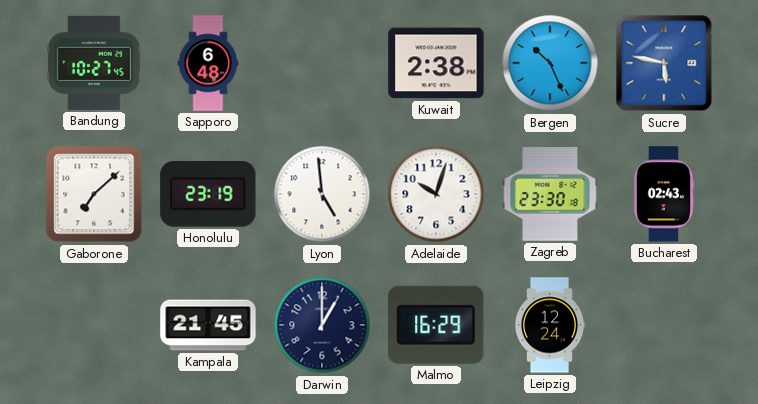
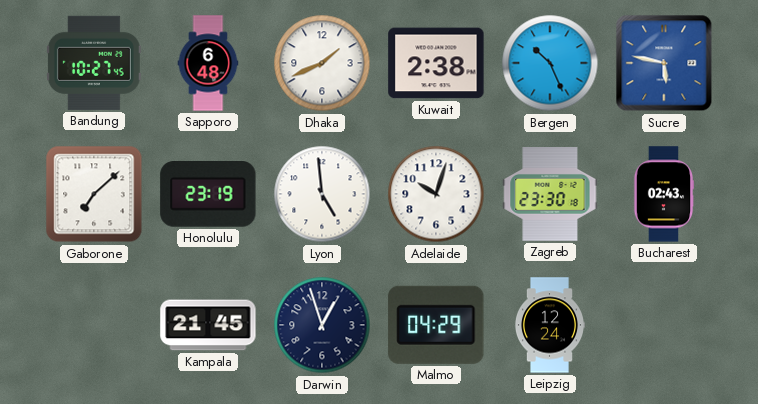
Dhaka: none -> 1:41 (322, 63)
Darwin: 1:00 -> 12:57 (322, 325)
Malmo: 16:29 -> 04:29 (436, 325)
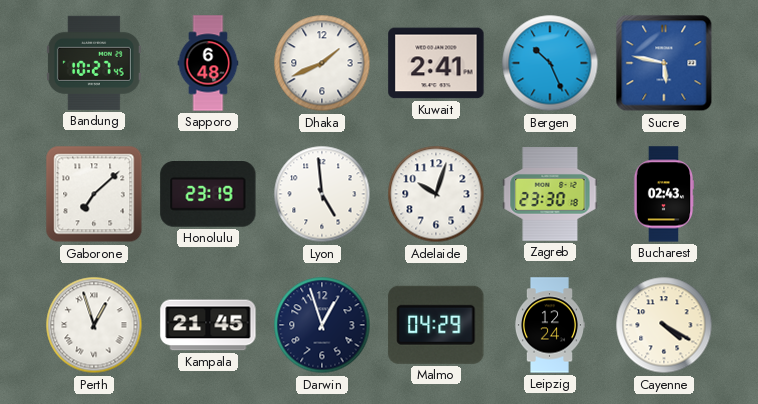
Kuwait: 2:38 -> 2:41 (436, 63)
Perth: none -> 12:57 (94, 325)
Cayenne: none -> 4:20 (664, 325)
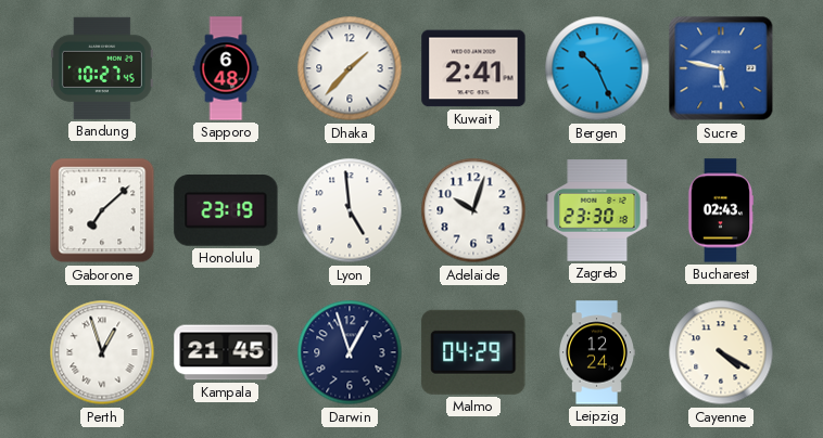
Dhaka: 1:41 -> 1:37 (350, 68)
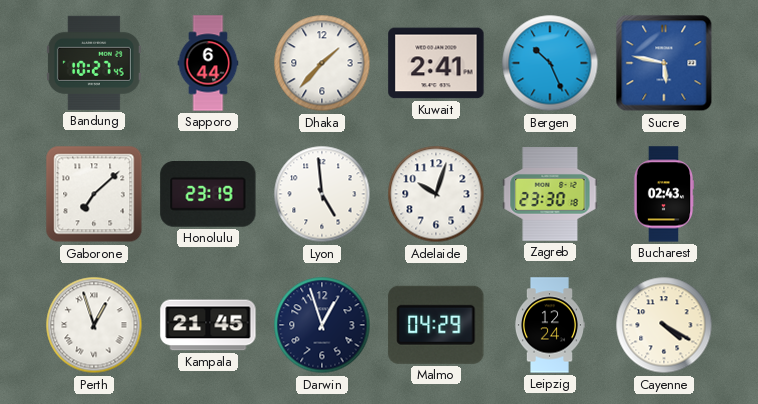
Sapporo: 6:48 -> 6:44 (208, 63)
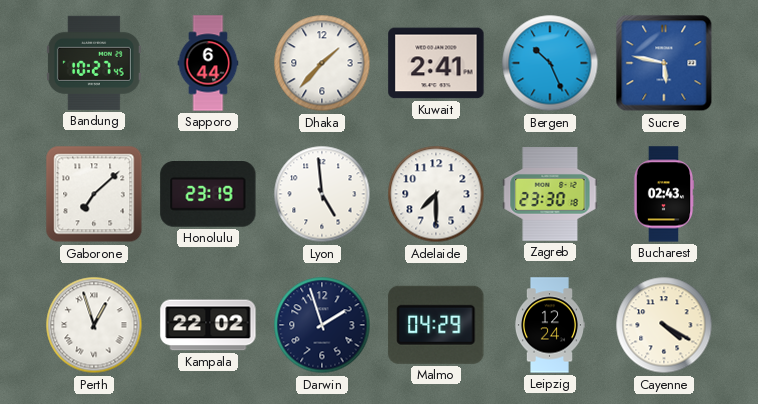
Adelaide: 10:03 -> 7:30 (436, 194)
Kampala: 21:45 -> 22:02 (208, 325)
Darwin: 12:57 -> 1:57 (322, 325)
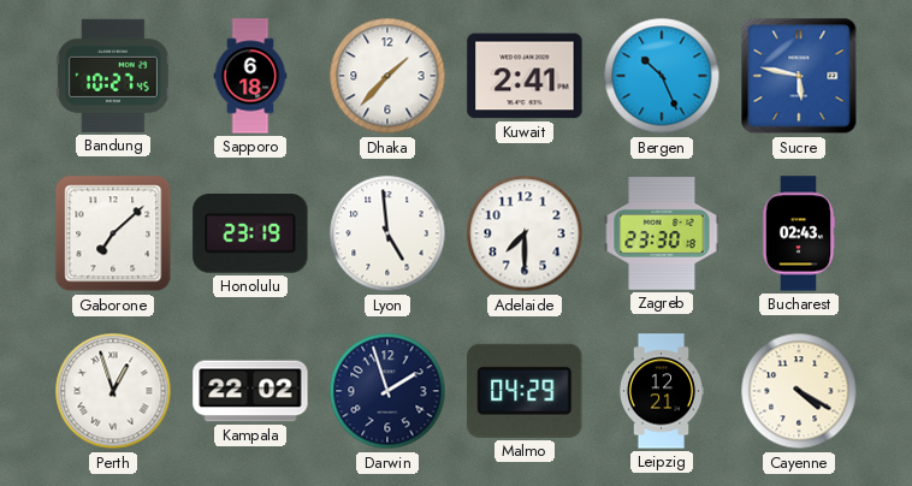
Sapporo: 6:44 -> 6:18 (250, 76)
Leipzig: 12:24 -> 12:21 (661, 391)
